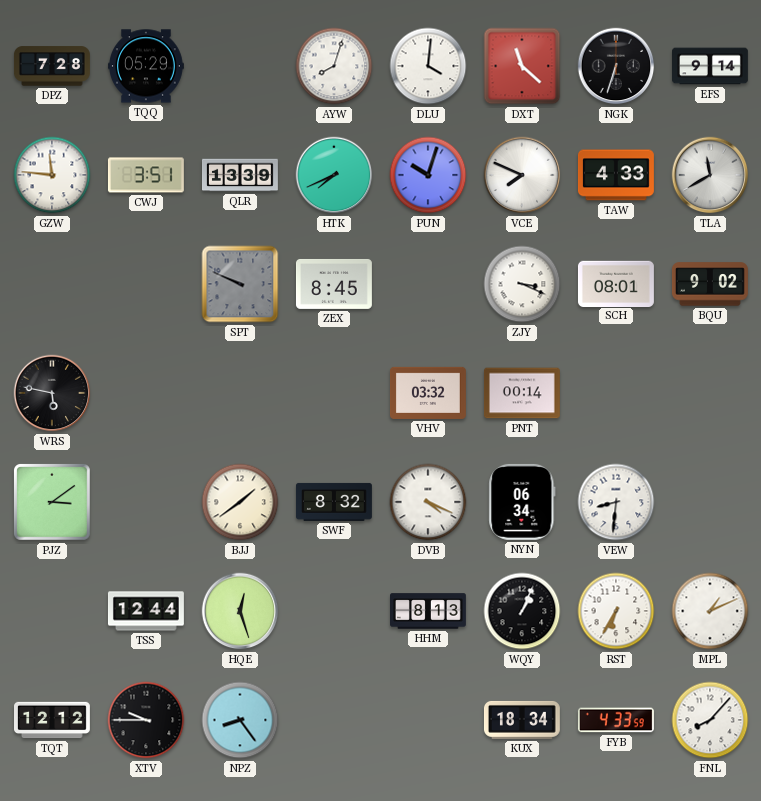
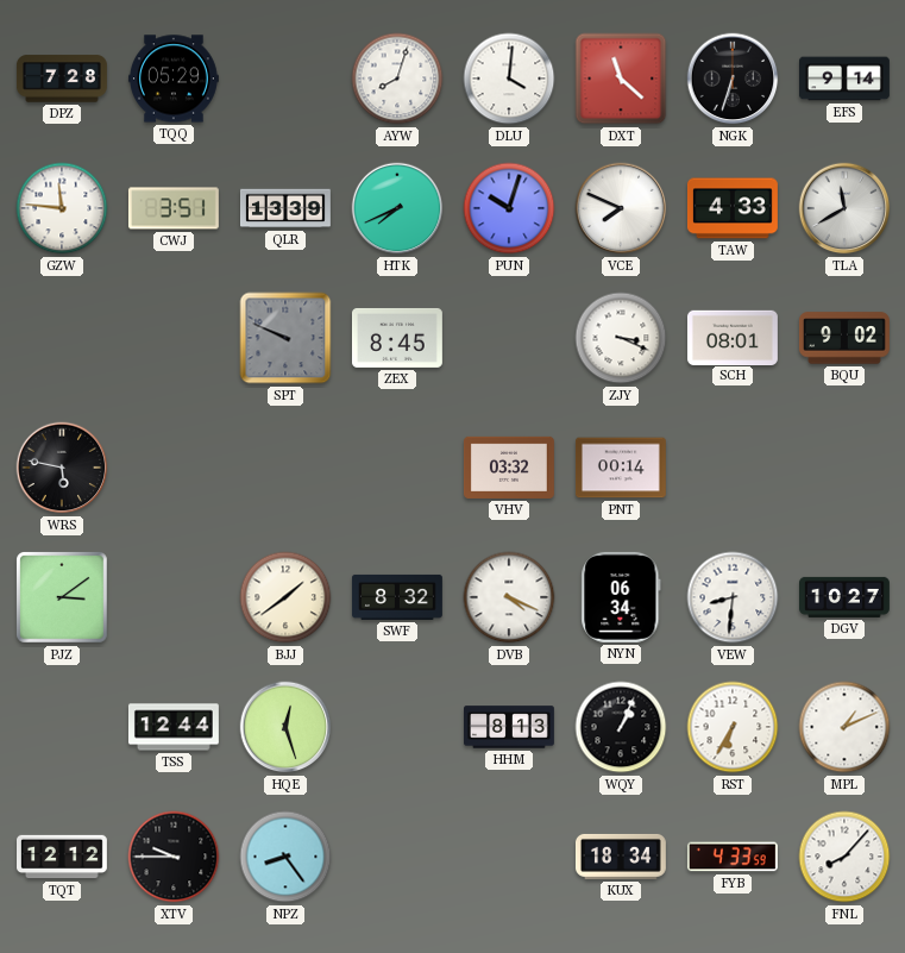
DGV: none -> 10:27 (846, 597)
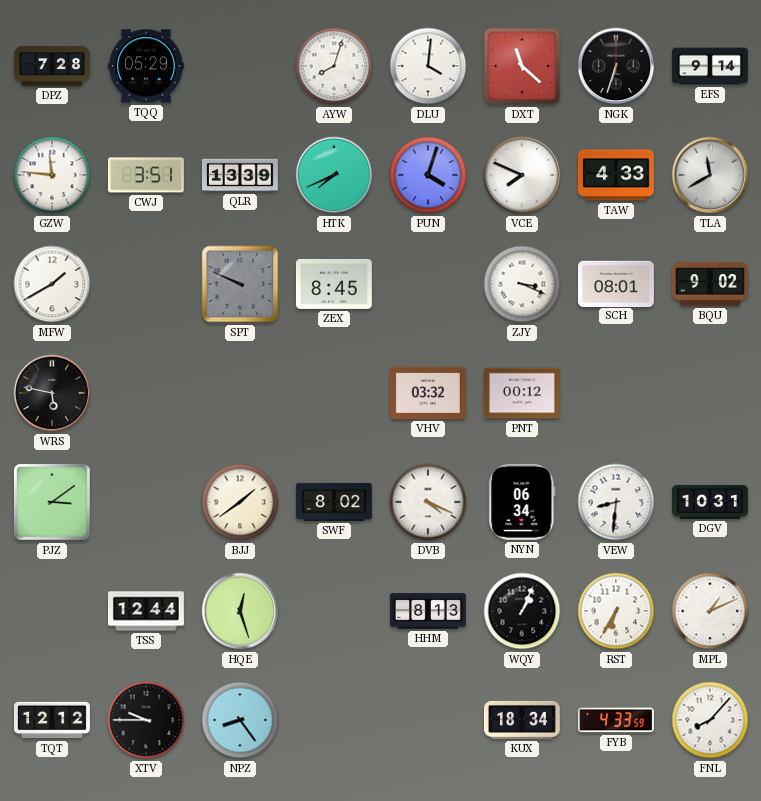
PUN: 10:03 -> 4:03 (428, 175)
MFW: none -> 1:40 (52, 284)
PNT: 00:14 -> 00:12 (522, 393)
SWF: 8:32 -> 8:02 (334, 502)
DGV: 10:27 -> 10:31 (711, 502)
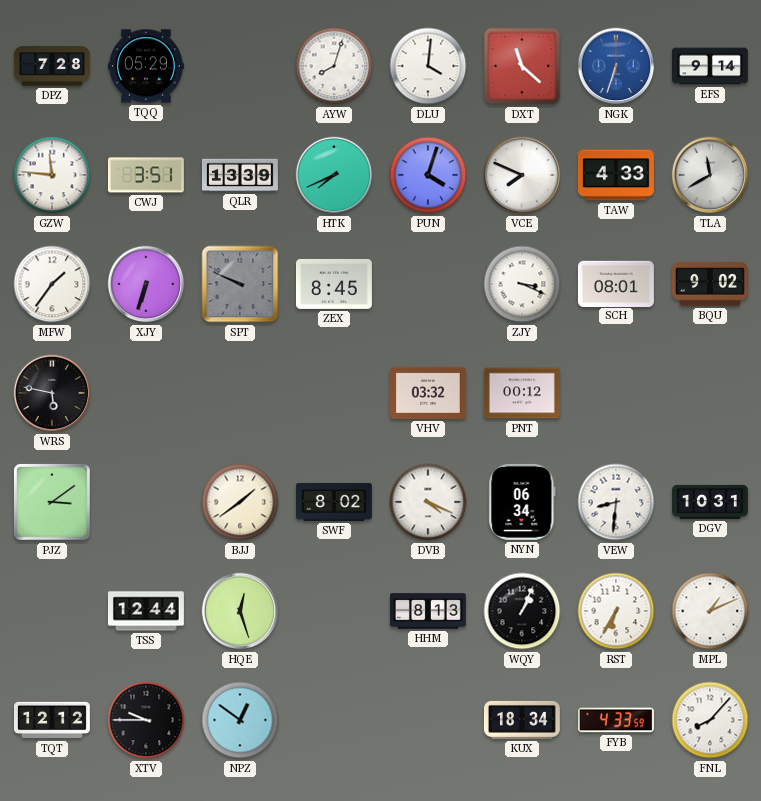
NGK dial: black -> blue (616, 66)
MFW: 1:40 -> 1:36 (52, 284)
XJY: none -> 6:33 (146, 284)
NPZ: 8:24 -> 12:51 (240, 720)
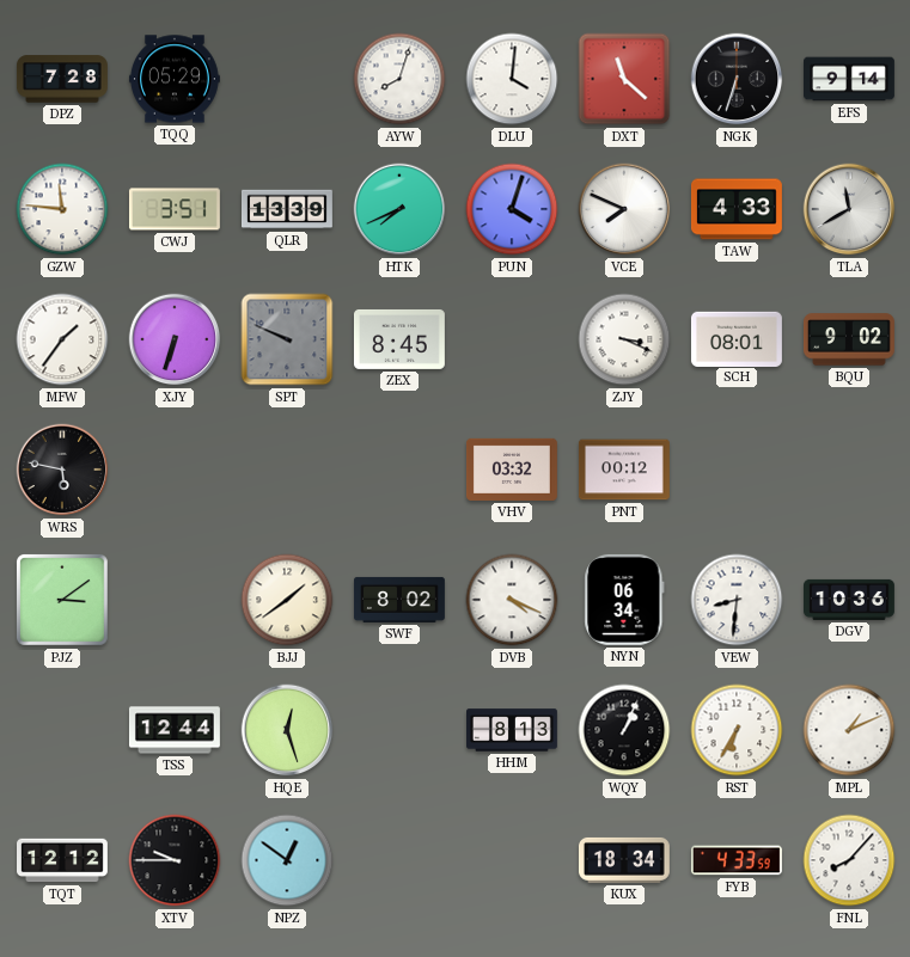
NGK dial: blue -> black (737, 79)
DGV: 10:31 -> 10:36 (850, 600)
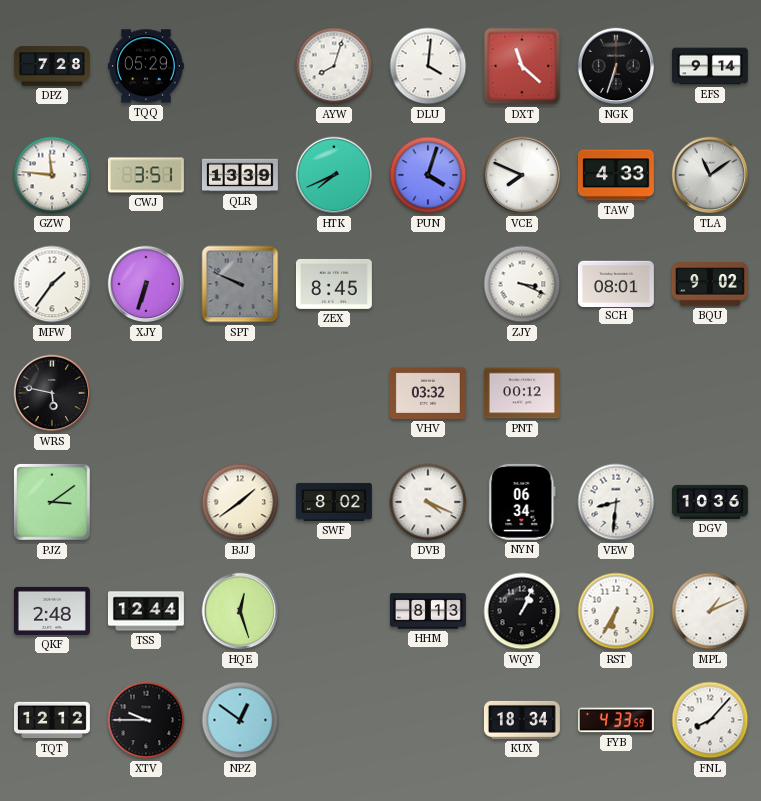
TLA: 11:40 -> 11:09 (710, 175)
QKF: none -> 2:48 (52, 611)
